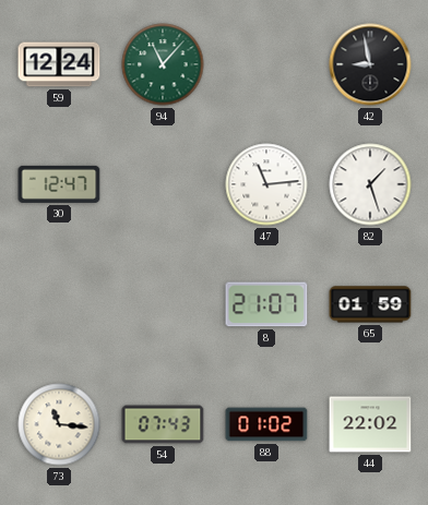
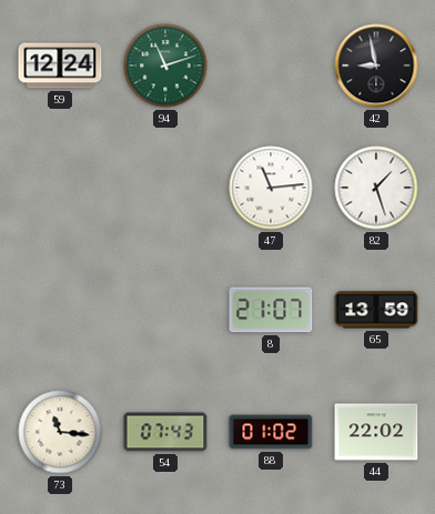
94: 11:07 -> 11:12 (165, 65)
30: 12:47 -> none (59, 184)
65: 01:59 -> 13:59 (376, 310)
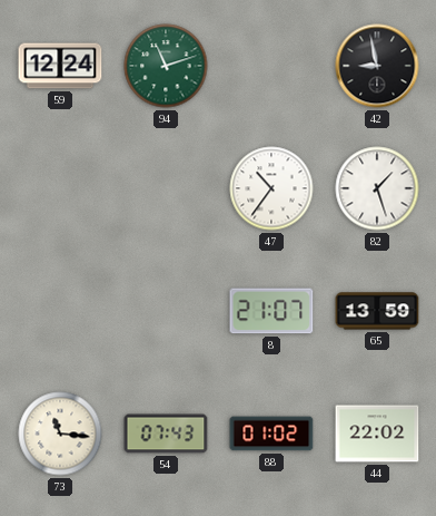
47: 11:14 -> 10:36 (271, 188)
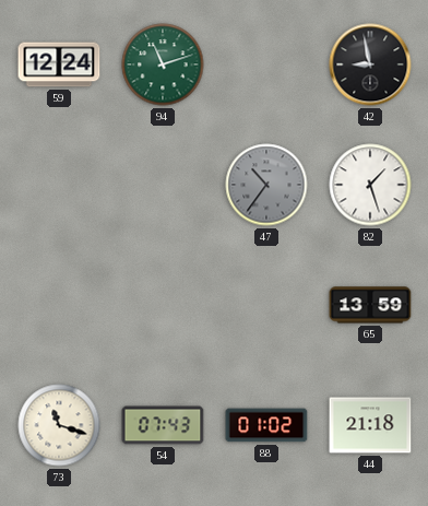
47 dial: white -> grey (266, 185)
8: 21:07 -> none (271, 311)
73: 11:16 -> 11:18 (59, 425)
44: 22:02 -> 21:18 (370, 425)
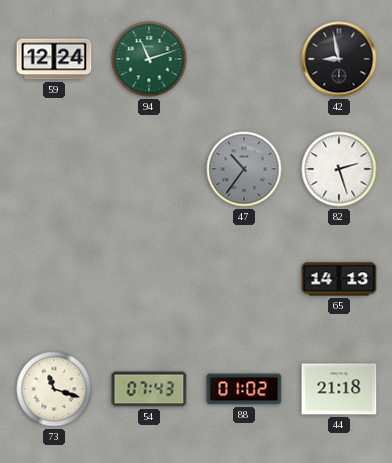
82: 1:27 -> 2:27 (339, 169)
65: 13:59 -> 14:13 (339, 279)
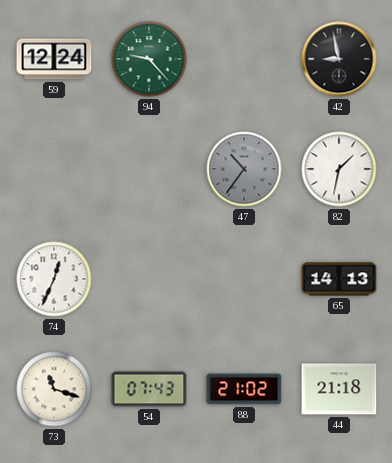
94: 11:12 -> 9:23 (149, 59)
82: 2:27 -> 1:32 (339, 169)
74: none -> 12:34 (54, 279)
88: 01:02 -> 21:02 (244, 389)
